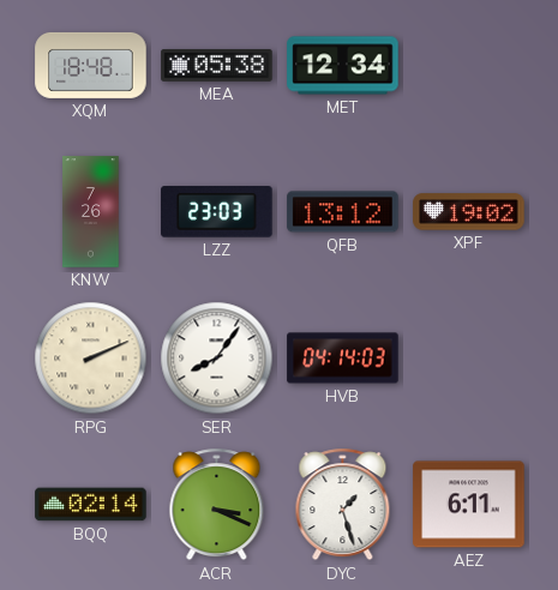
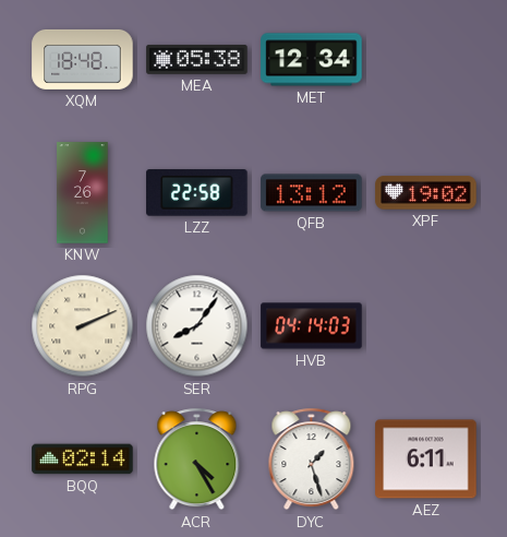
LZZ: 23:03 -> 22:58 (197, 193)
ACR: 3:19 -> 4:25 (197, 460)
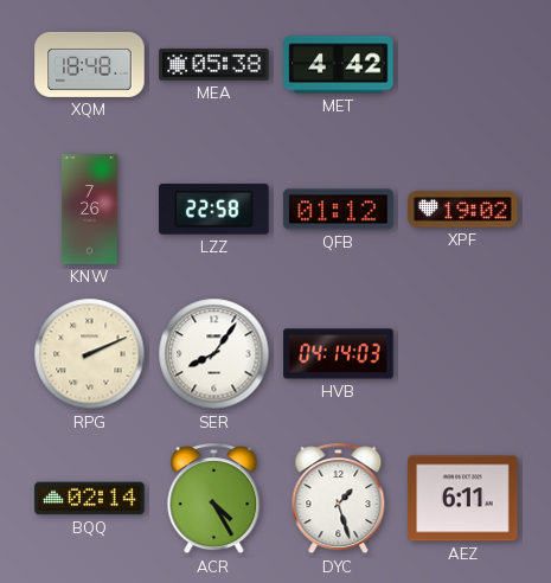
MET: 12:34 -> 4:42 (339, 65)
QFB: 13:12 -> 01:12 (339, 210)
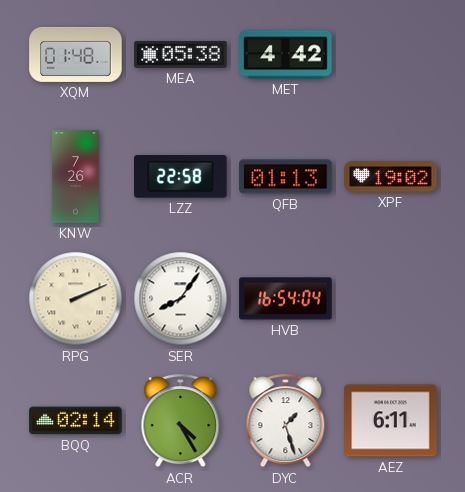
XQM: 18:48 -> 01:48 (76, 54)
QFB: 01:12 -> 01:13 (286, 177)
HVB: 04:14 -> 16:54 (286, 299)
